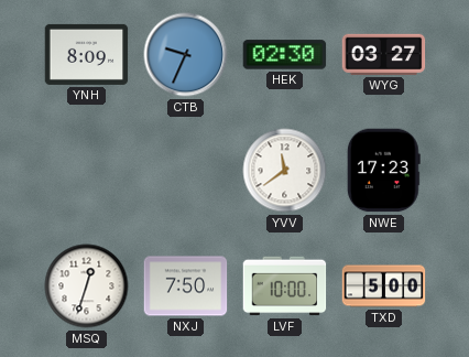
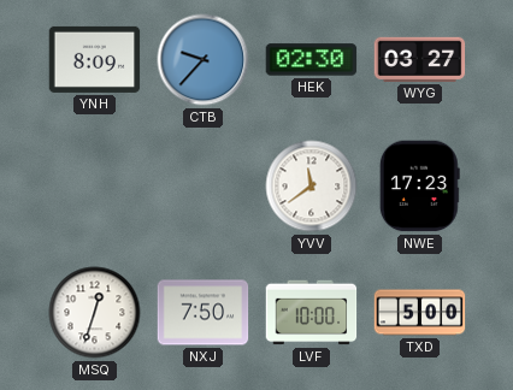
CTB: 9:34 -> 9:37 (204, 60)
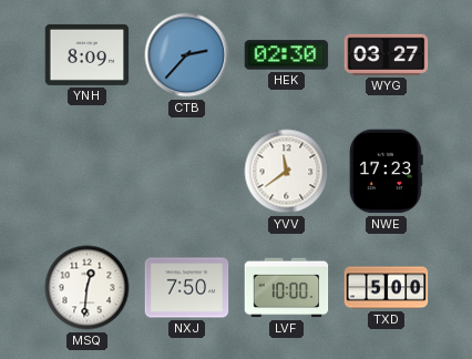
CTB: 9:37 -> 2:37 (187, 55)
MSQ: 12:33 -> 12:31 (88, 288)
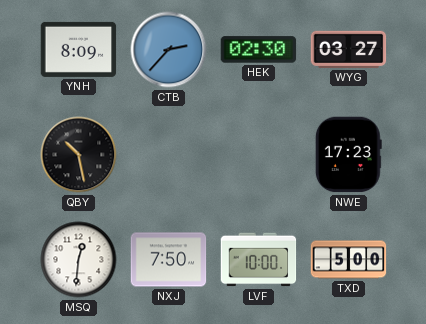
QBY: none -> 10:28 (79, 155)
YVV: 11:39 -> none (287, 172)
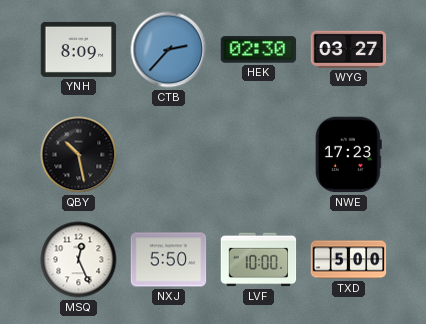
MSQ: 12:31 -> 12:26 (79, 260)
NXJ: 7:50 -> 5:50 (169, 260)
